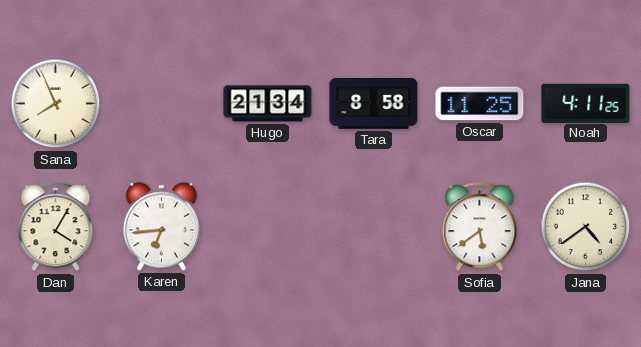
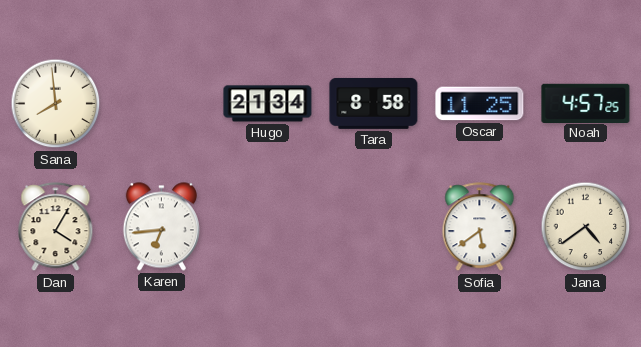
Sana: 7:56 -> 7:59 (56, 104)
Noah: 4:11 -> 4:57 (586, 103)
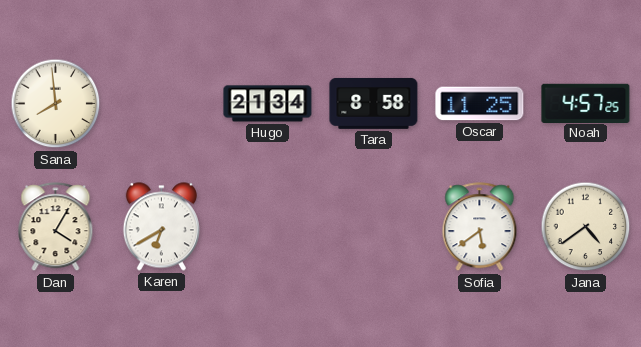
Karen: 6:44 -> 6:40 (161, 227)
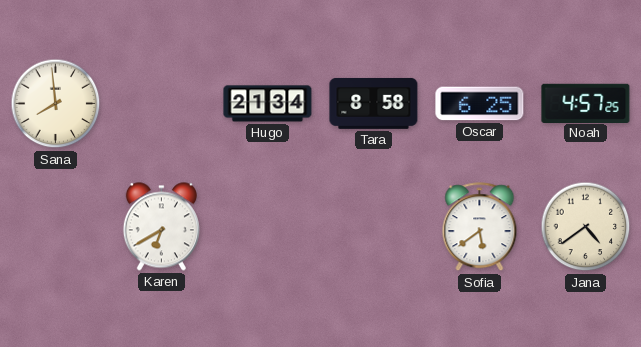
Oscar: 11:25 -> 6:25 (480, 104)
Dan: 4:05 -> none (56, 227)
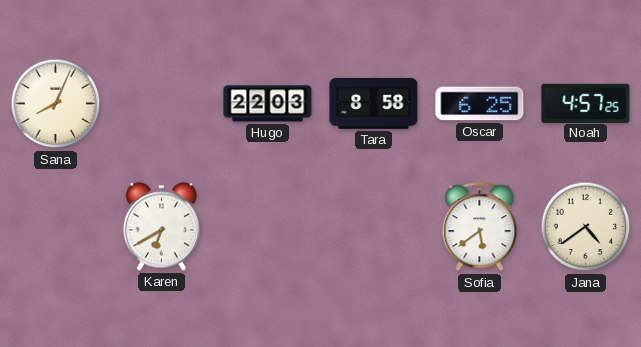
Sana: 7:59 -> 8:04 (56, 104)
Hugo: 21:34 -> 22:03 (268, 104)
